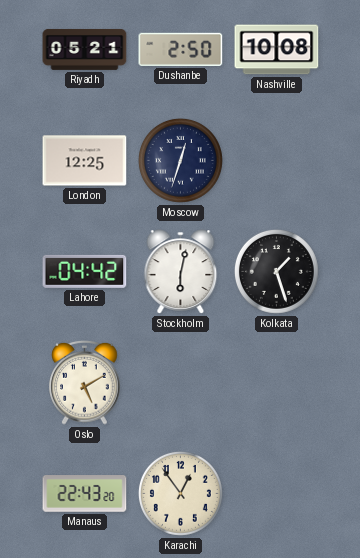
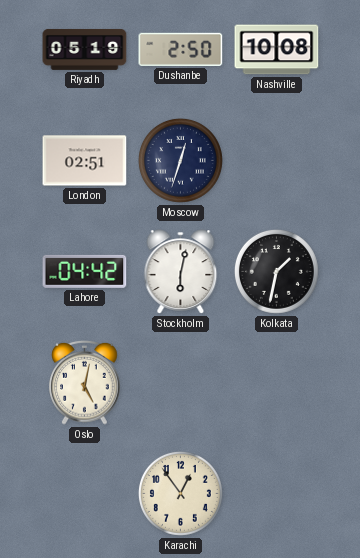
Riyadh: 05:21 -> 05:19 (85, 49)
London: 12:25 -> 02:51 (85, 161)
Kolkata: 1:27 -> 1:32 (276, 271)
Oslo: 5:10 -> 5:02 (85, 382)
Manaus: 22:43 -> none (85, 494)
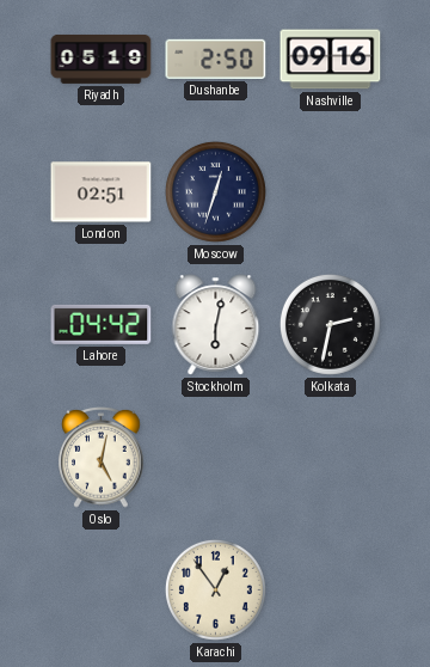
Nashville: 10:08 -> 09:16 (331, 60)
Kolkata: 1:32 -> 2:32 (330, 324)
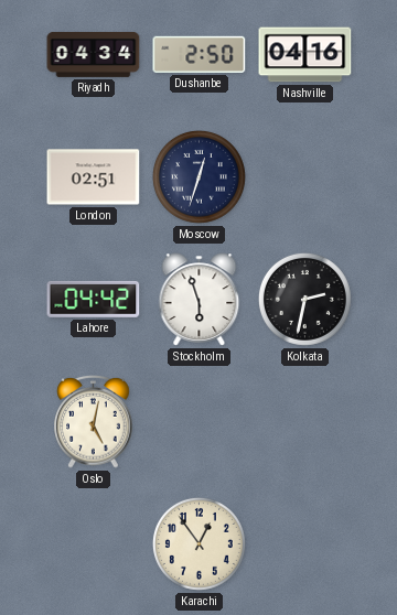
Riyadh: 05:19 -> 04:34 (94, 54)
Nashville: 09:16 -> 04:16 (305, 55)
Stockholm: 6:02 -> 5:57 (200, 300)
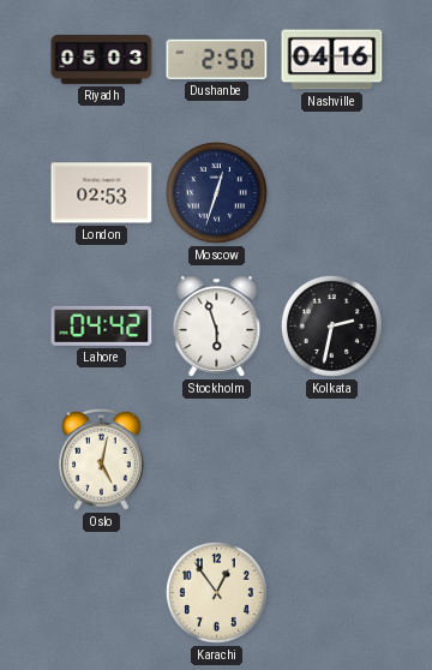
Riyadh: 04:34 -> 05:03 (102, 59)
London: 02:51 -> 02:53 (102, 193)
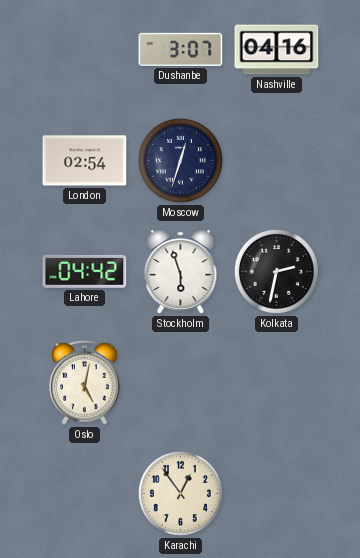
Riyadh: 05:03 -> none (102, 59)
Dushanbe: 2:50 -> 3:07 (181, 49)
London: 02:53 -> 02:54 (85, 161)
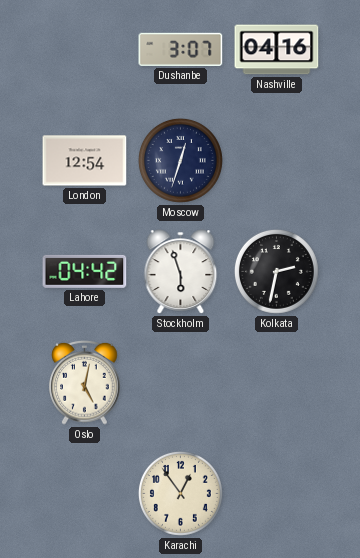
London: 02:54 -> 12:54 (85, 161)
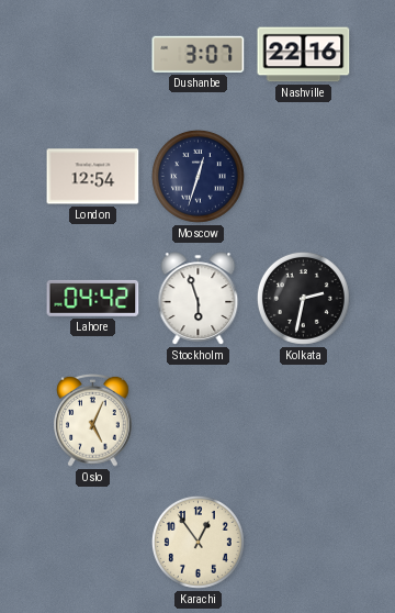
Nashville: 04:16 -> 22:16 (304, 55)
Oslo: 5:02 -> 5:04 (93, 420)
